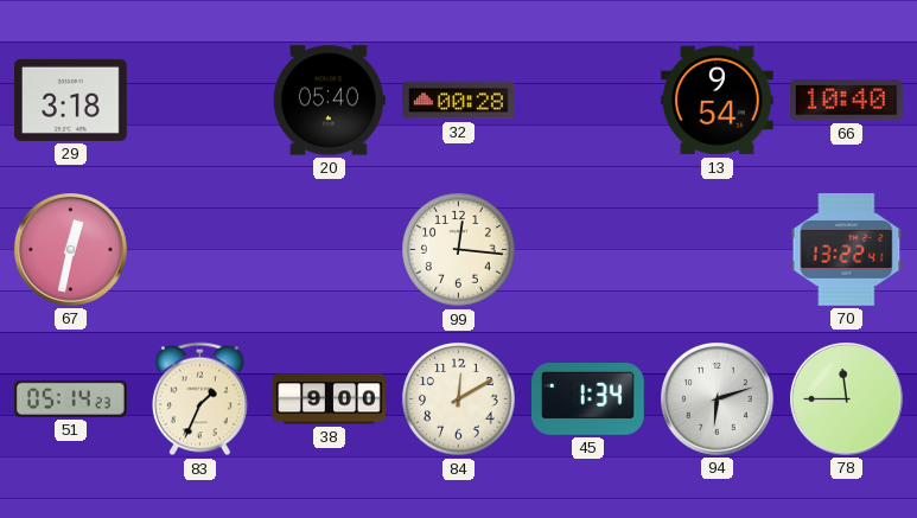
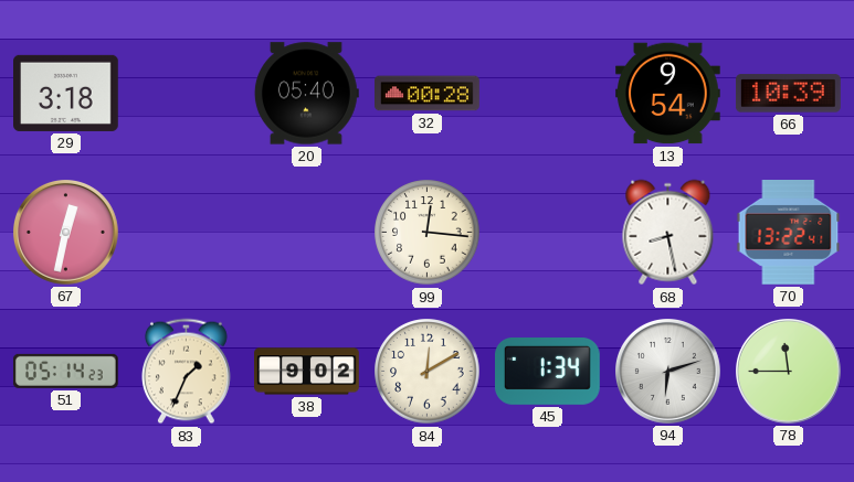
66: 10:40 -> 10:39 (789, 94)
68: none -> 8:28 (668, 233)
38: 9:00 -> 9:02 (307, 372)
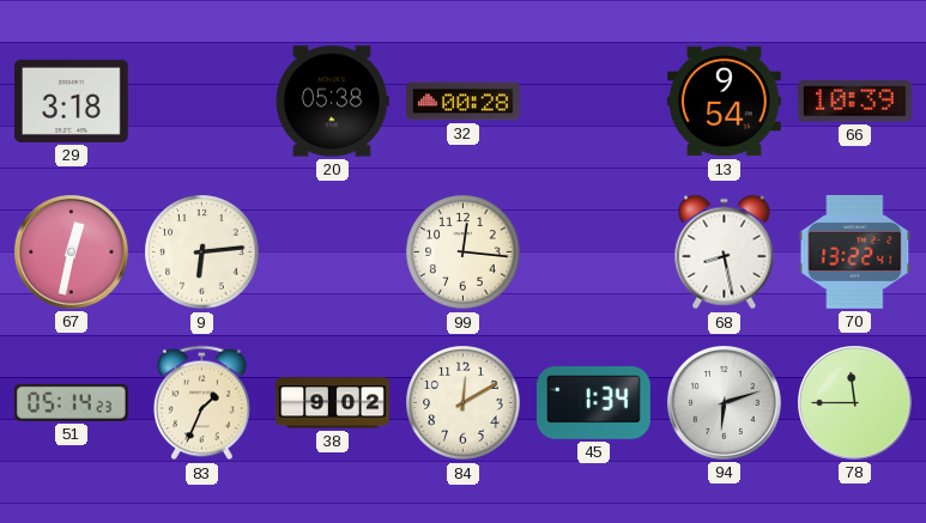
20: 05:40 -> 05:38 (332, 102)
9: none -> 6:14 (202, 253)
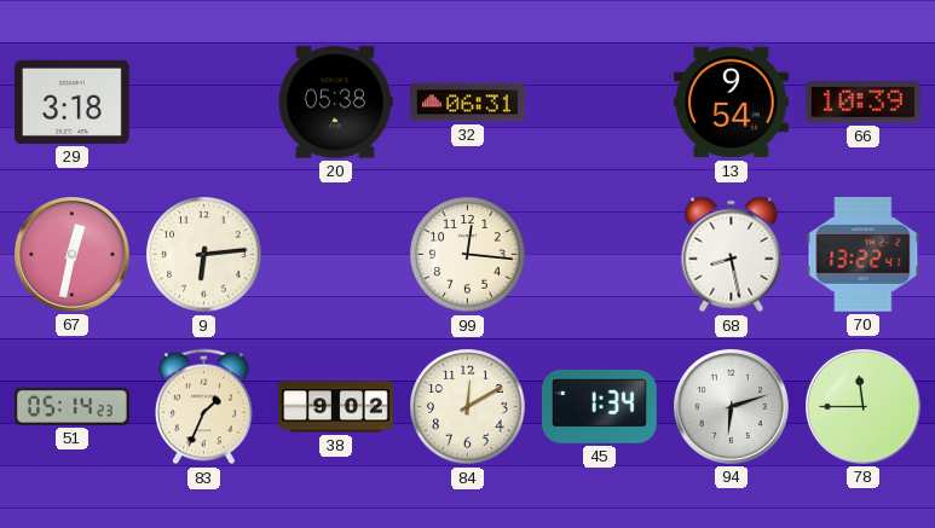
32: 00:28 -> 06:31 (468, 103)
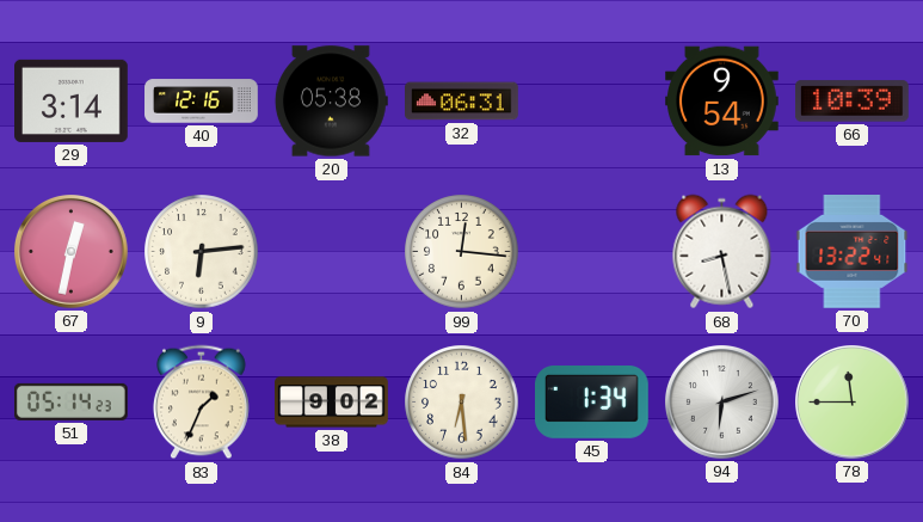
29: 3:18 -> 3:14 (72, 100)
40: none -> 12:16 (202, 102)
84: 12:10 -> 6:29 (462, 403)
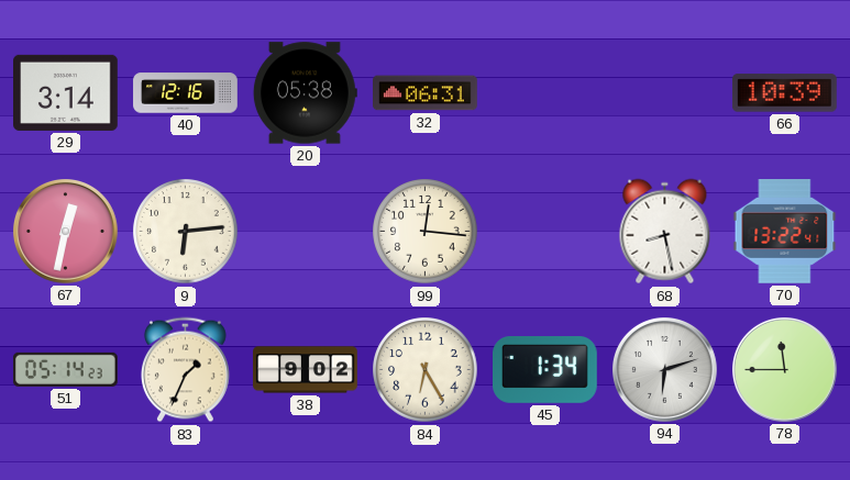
13: 9:54 -> none (722, 102)
84: 6:29 -> 6:25 (426, 370)
